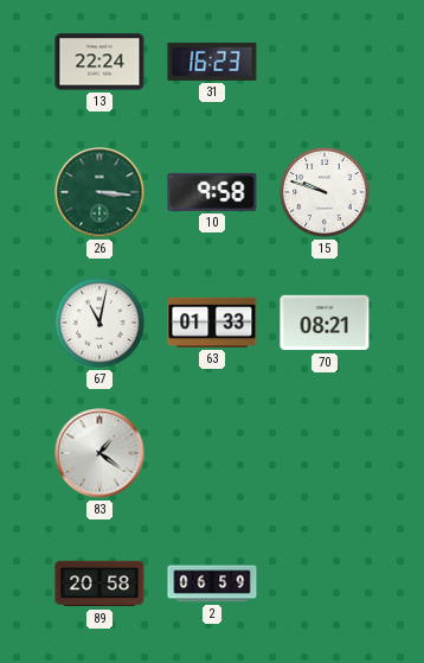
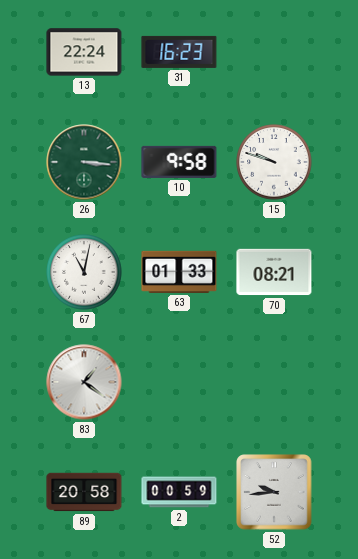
2: 06:59 -> 00:59 (179, 492)
52: none -> 9:44 (274, 492)
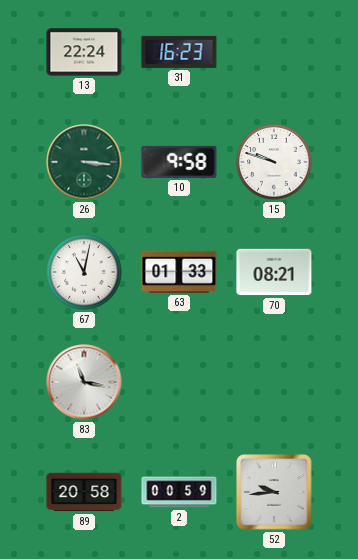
83: 1:21 -> 11:17 (84, 382)
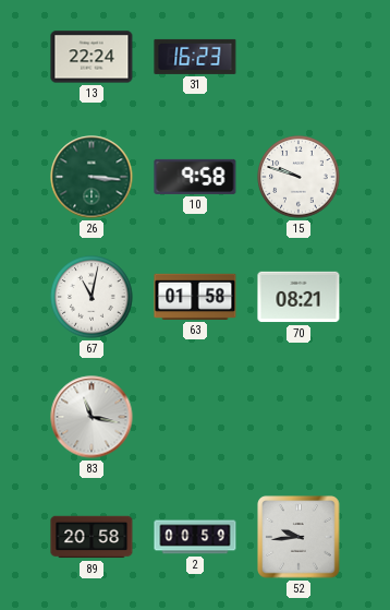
63: 01:33 -> 01:58 (195, 297)
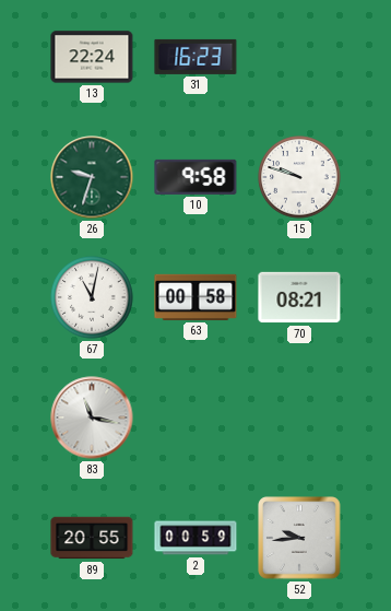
26: 3:16 -> 9:33 (92, 177)
63: 01:58 -> 00:58 (195, 297)
89: 20:58 -> 20:55 (92, 538)
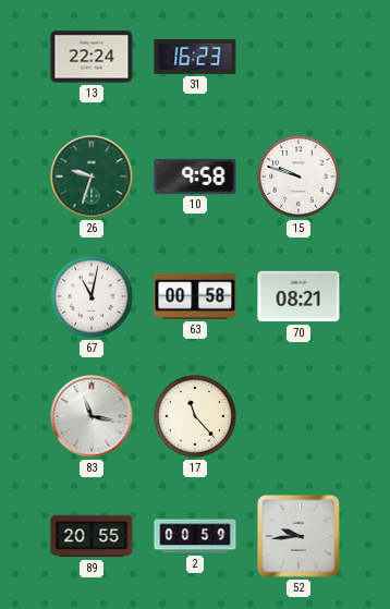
17: none -> 11:23 (195, 416)
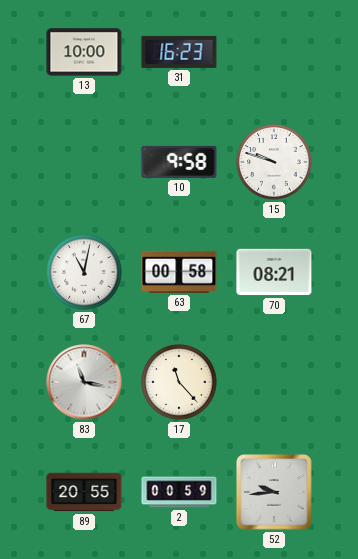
13: 22:24 -> 10:00 (84, 52)
26: 9:33 -> none (92, 176)
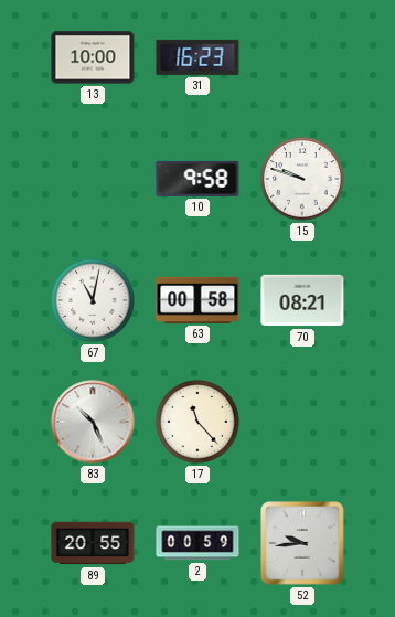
83: 11:17 -> 10:26 (93, 422)
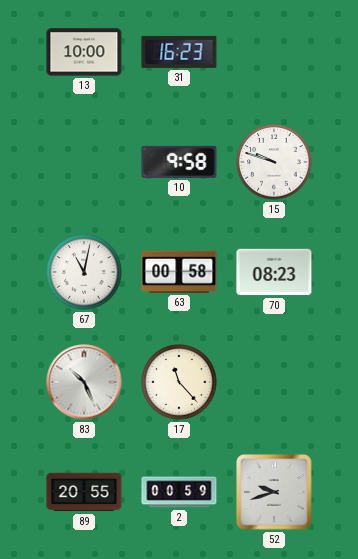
70: 08:21 -> 08:23 (274, 272)
52: 9:44 -> 9:42 (274, 492)
